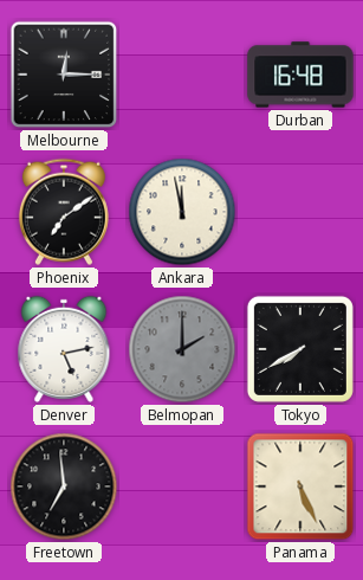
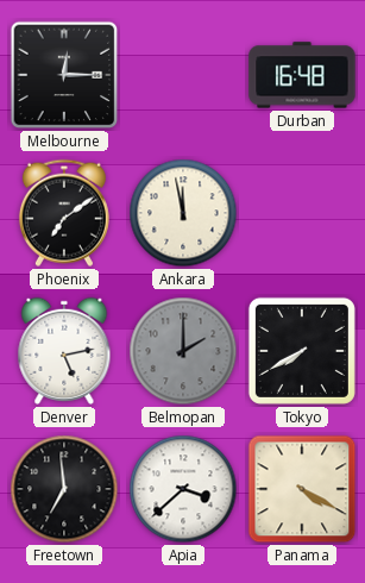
Apia: none -> 3:38 (183, 489)
Panama: 5:26 -> 4:20 (302, 489)
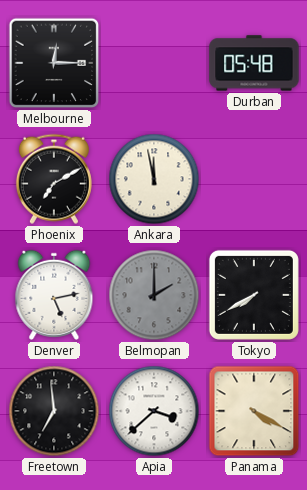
Durban: 16:48 -> 05:48 (254, 63)
Phoenix: 7:09 -> 7:10 (54, 179)
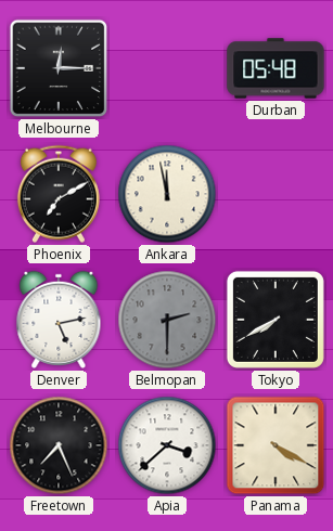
Belmopan: 2:00 -> 2:30 (167, 320)
Freetown: 6:59 -> 7:26 (59, 445)
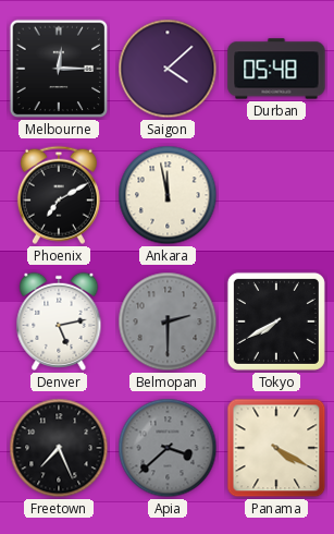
Saigon: none -> 4:08 (168, 69)
Apia dial: white -> grey (168, 448)
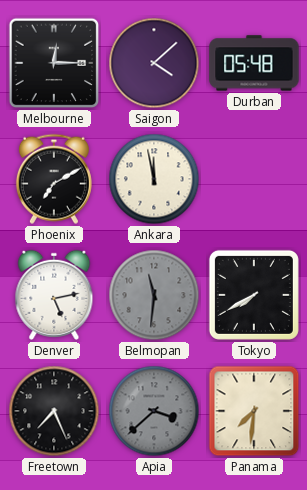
Belmopan: 2:30 -> 11:31 (154, 295)
Panama: 4:20 -> 7:31 (254, 411)
